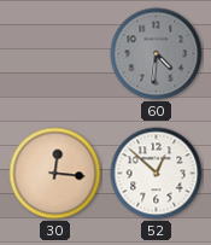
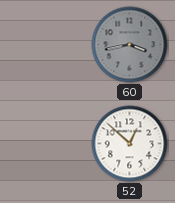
60: 4:31 -> 3:43 (130, 45)
30: 12:16 -> none (55, 174)
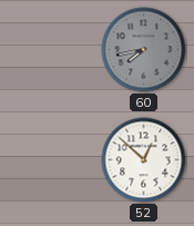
60: 3:43 -> 7:43 (144, 50)
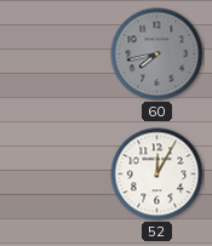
52: 12:52 -> 12:05 (157, 175)
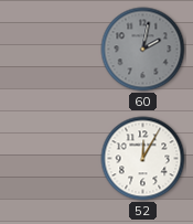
60: 7:43 -> 2:02 (143, 50)
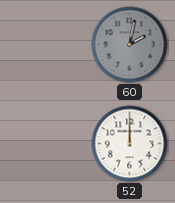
52: 12:05 -> 12:00 (130, 144)
